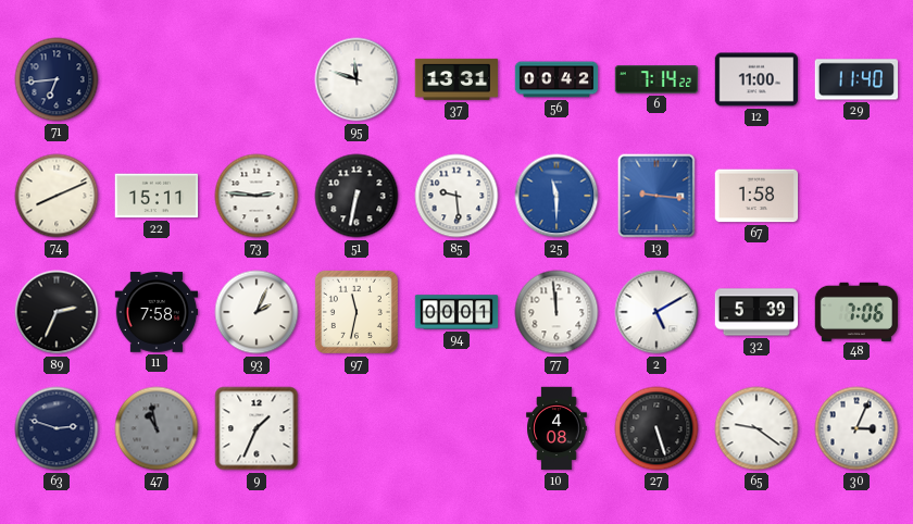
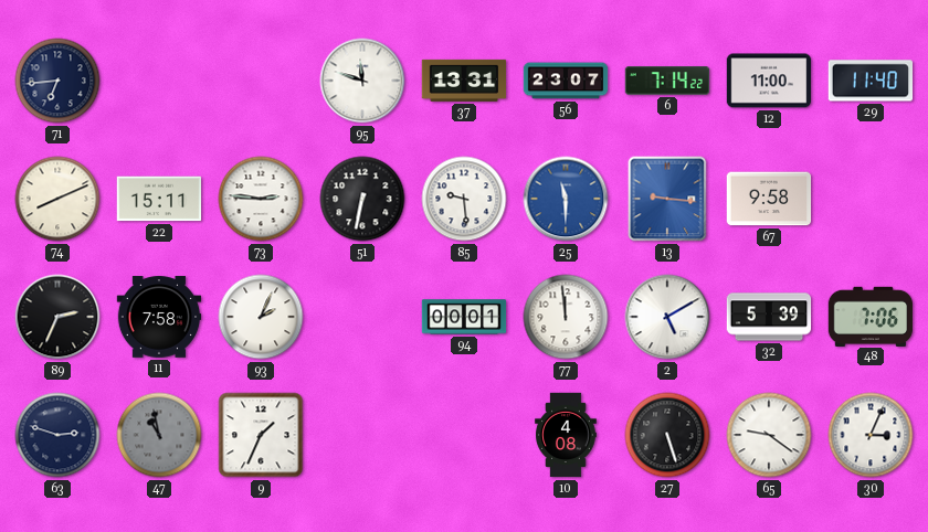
56: 00:42 -> 23:07 (566, 81)
67: 1:58 -> 9:58 (769, 199)
97: 11:32 -> none (357, 312)
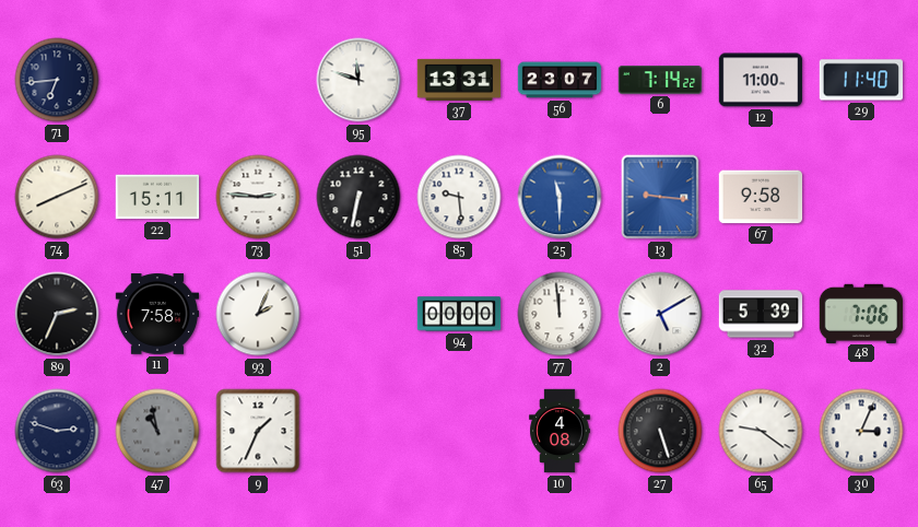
94: 00:01 -> 00:00 (459, 314)
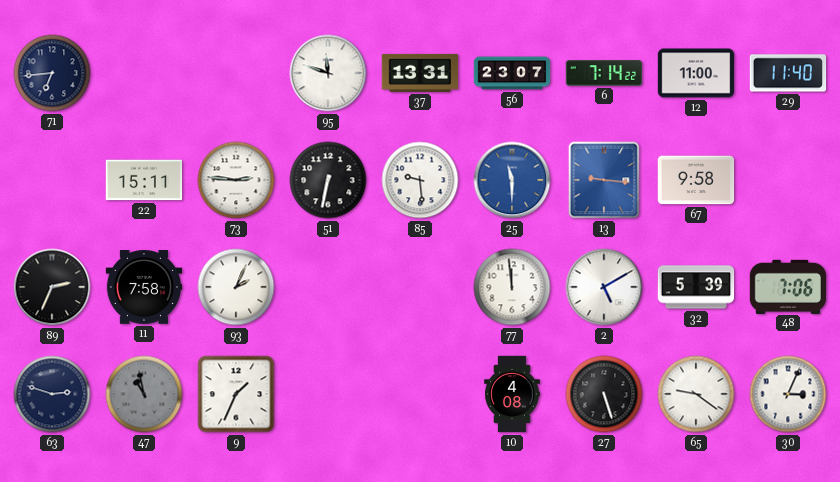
74: 8:11 -> none (57, 197)
94: 00:00 -> none (459, 314)
